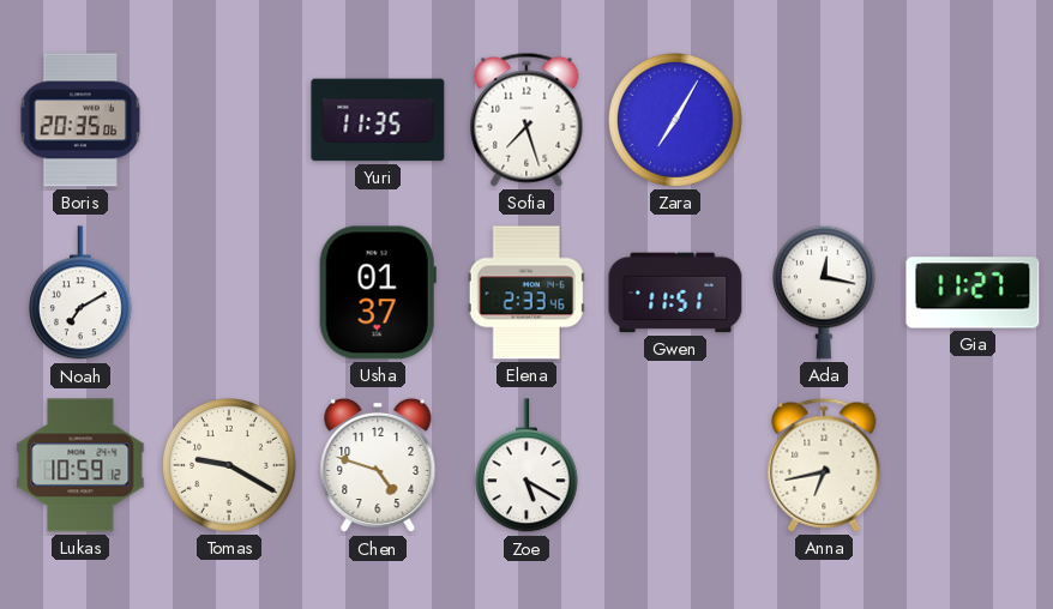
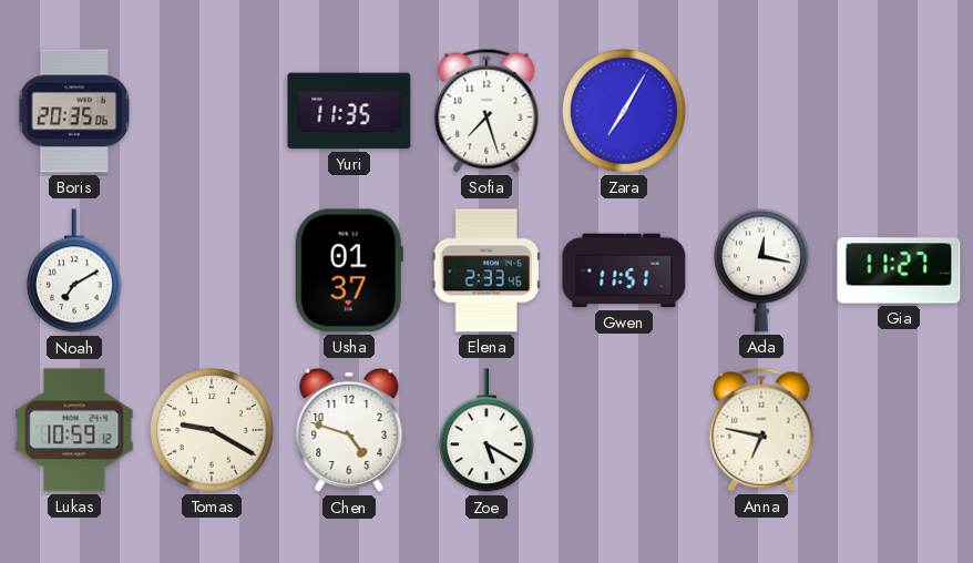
Anna: 6:43 -> 6:47 (761, 430)
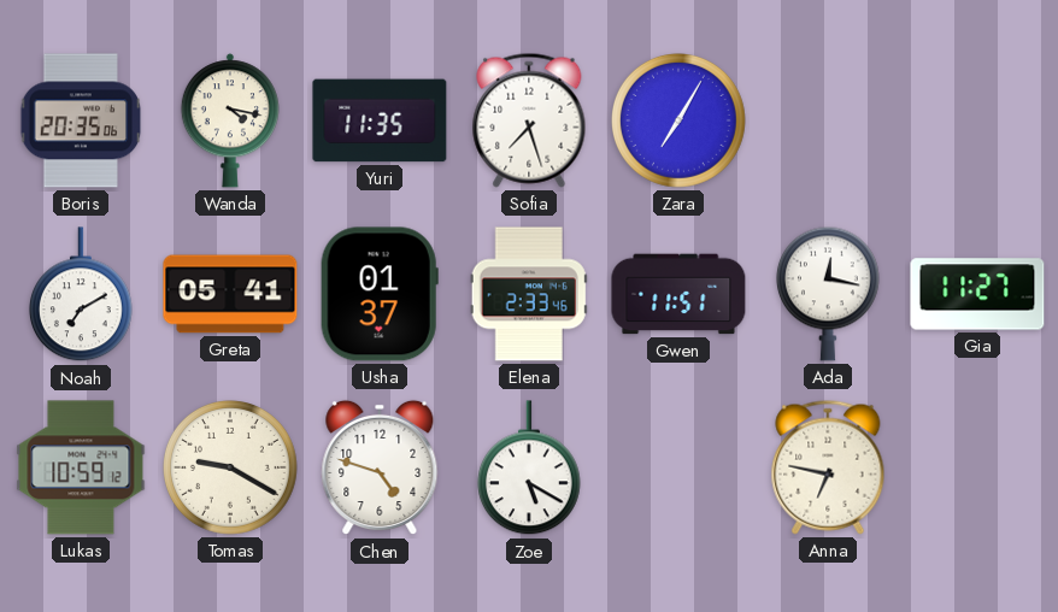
Wanda: none -> 4:17 (230, 120)
Greta: none -> 05:41 (230, 294)
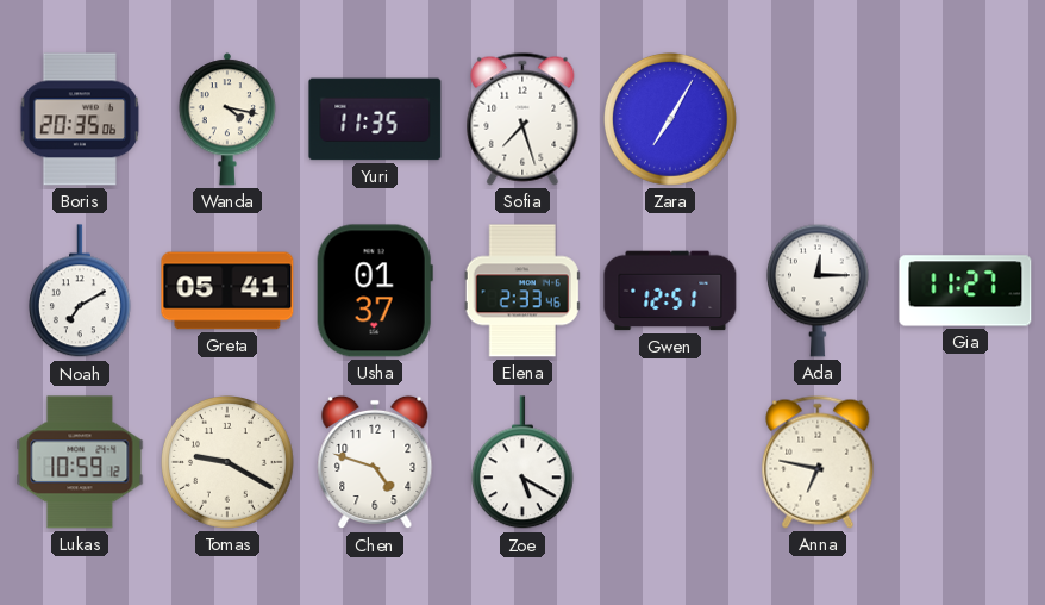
Gwen: 11:51 -> 12:51 (670, 291)
Ada: 12:17 -> 12:15 (818, 291)
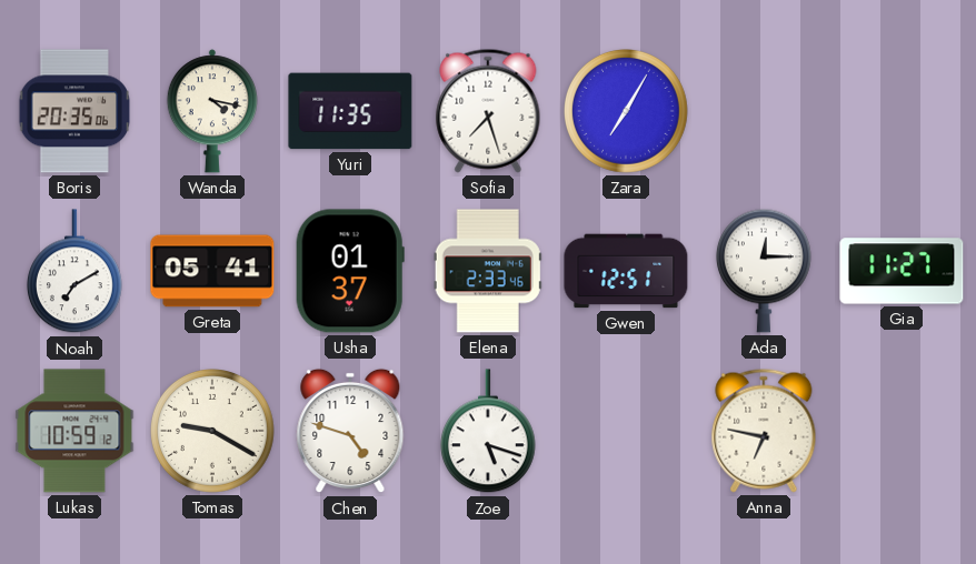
Zoe: 5:20 -> 5:18 (488, 432)
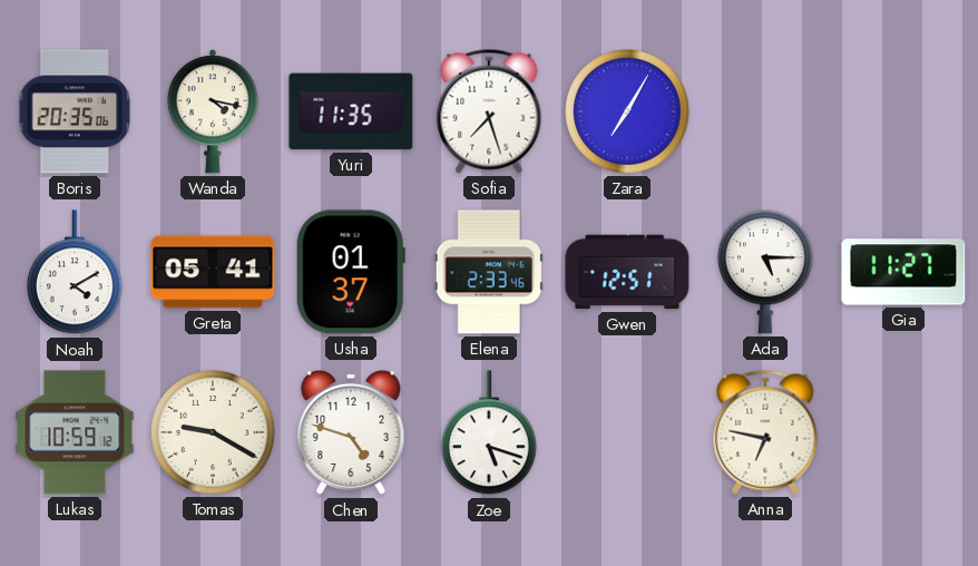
Noah: 7:10 -> 4:10 (75, 273)
Ada: 12:15 -> 5:15 (765, 272)
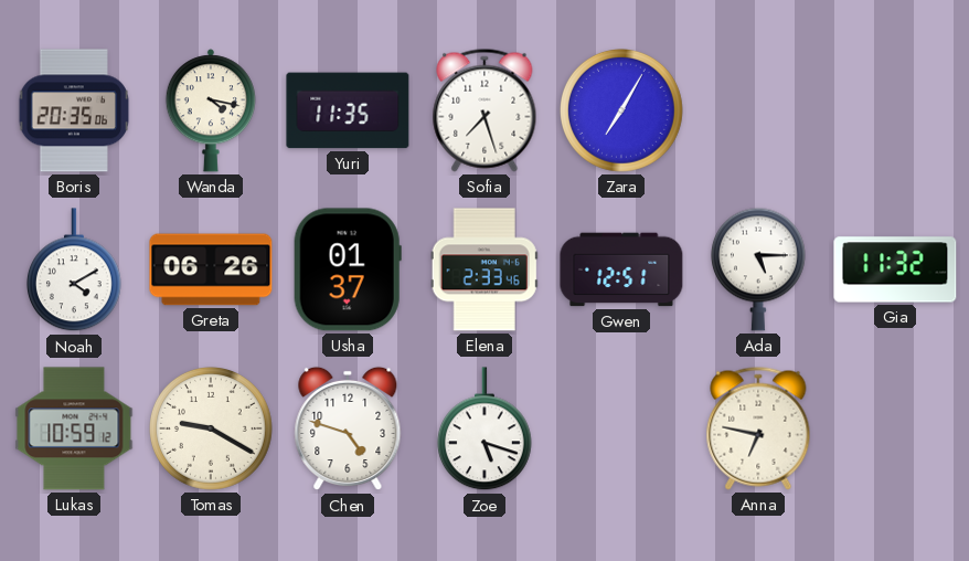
Greta: 05:41 -> 06:26 (211, 269)
Gia: 11:27 -> 11:32 (895, 269)
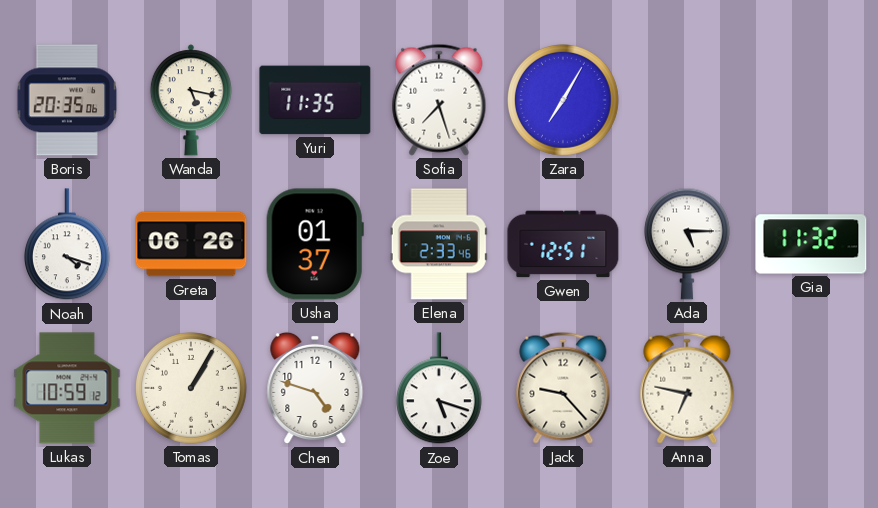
Wanda: 4:17 -> 5:17 (191, 100)
Noah: 4:10 -> 4:18 (67, 245)
Tomas: 9:20 -> 1:05 (192, 389)
Jack: none -> 9:23 (563, 388)
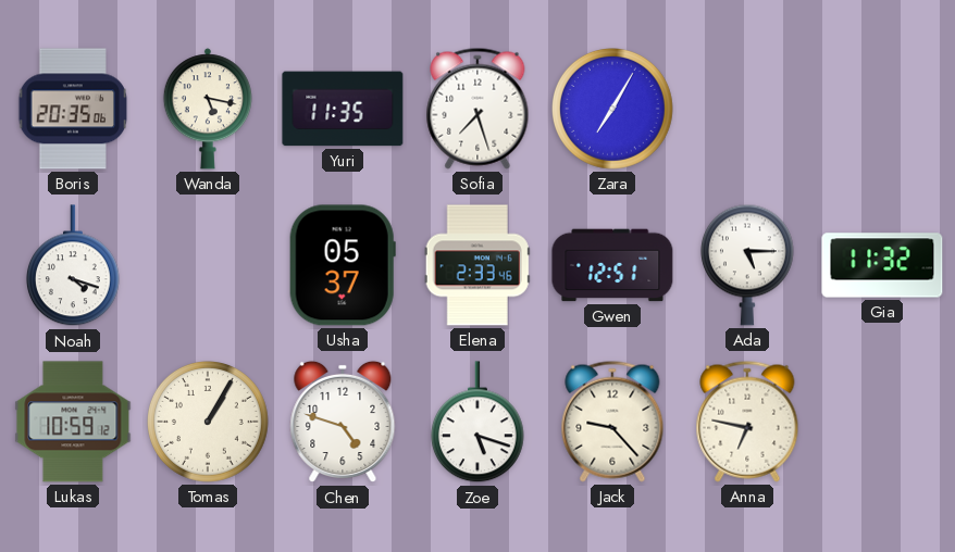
Greta: 06:26 -> none (191, 244)
Usha: 01:37 -> 05:37 (343, 265)
